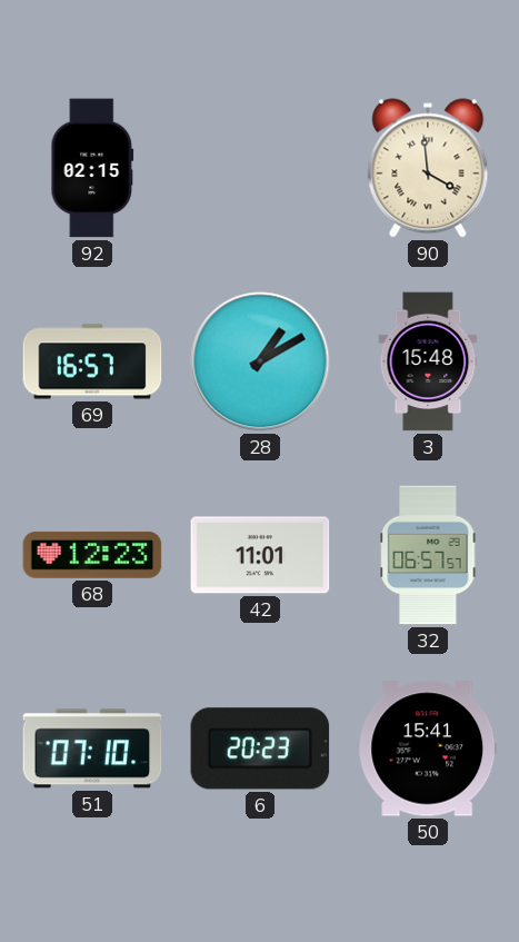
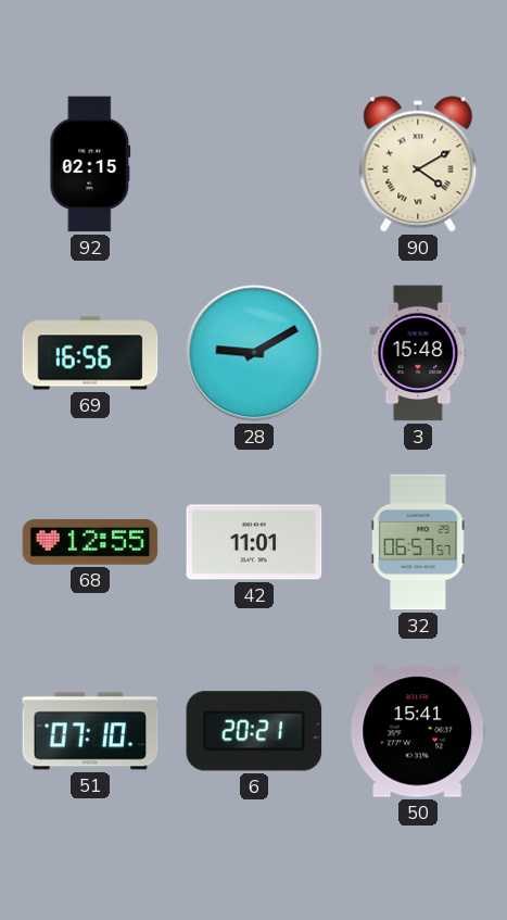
90: 3:59 -> 4:10 (418, 164)
69: 16:57 -> 16:56 (90, 353)
28: 1:10 -> 9:10 (254, 353)
68: 12:23 -> 12:55 (90, 542)
6: 20:23 -> 20:21 (254, 731)
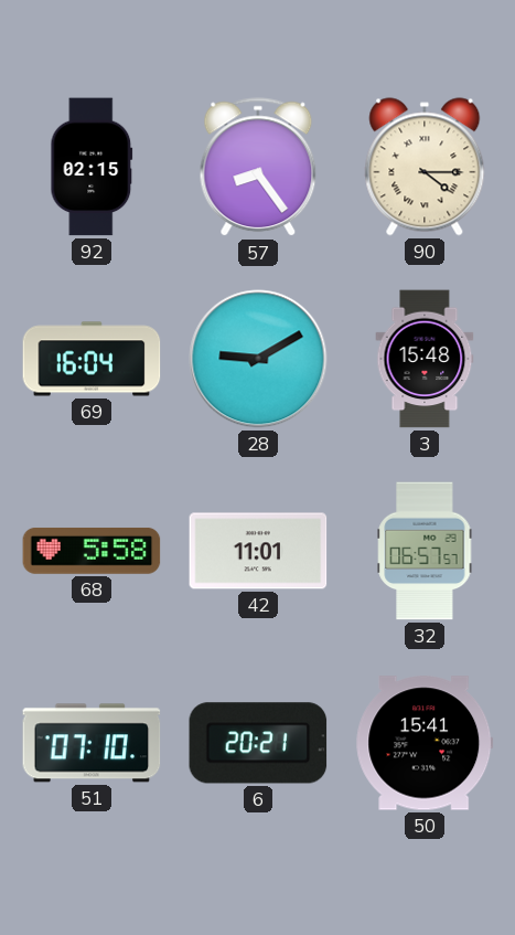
57: none -> 8:24 (258, 168)
90: 4:10 -> 4:15 (425, 167)
69: 16:56 -> 16:04 (92, 359)
68: 12:55 -> 5:58 (92, 551)
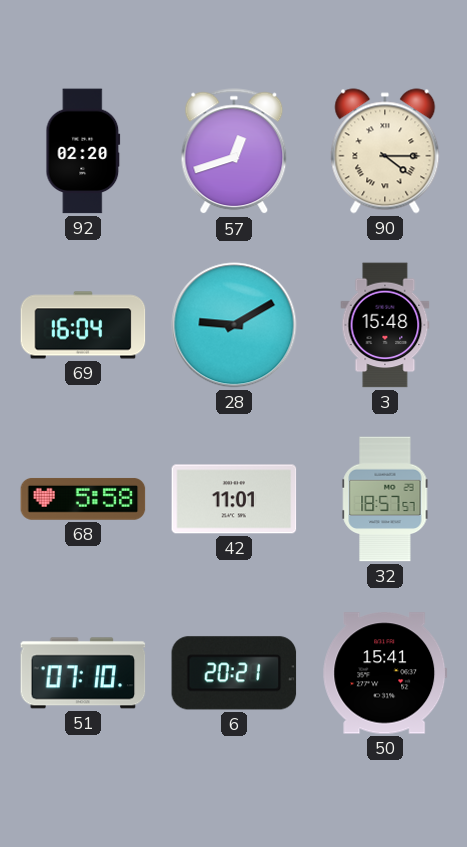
92: 02:15 -> 02:20 (83, 151)
57: 8:24 -> 12:42 (234, 152)
32: 06:57 -> 18:57 (385, 499)
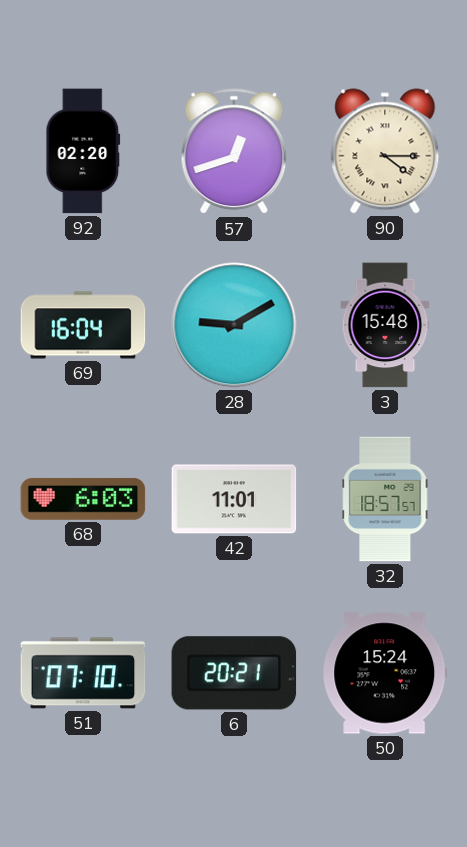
68: 5:58 -> 6:03 (83, 499)
50: 15:41 -> 15:24 (385, 673)
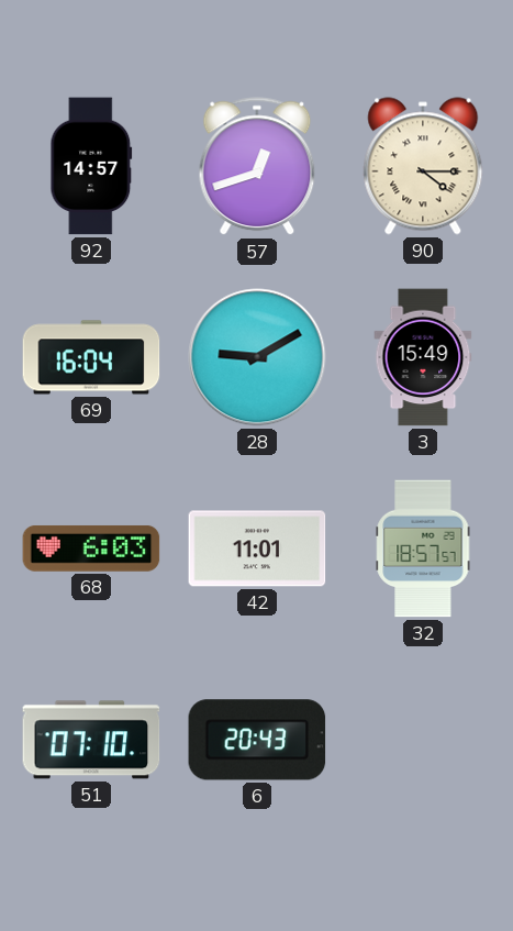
92: 02:20 -> 14:57 (91, 166)
3: 15:48 -> 15:49 (423, 357)
6: 20:21 -> 20:43 (257, 740)
50: 15:24 -> none (385, 673)
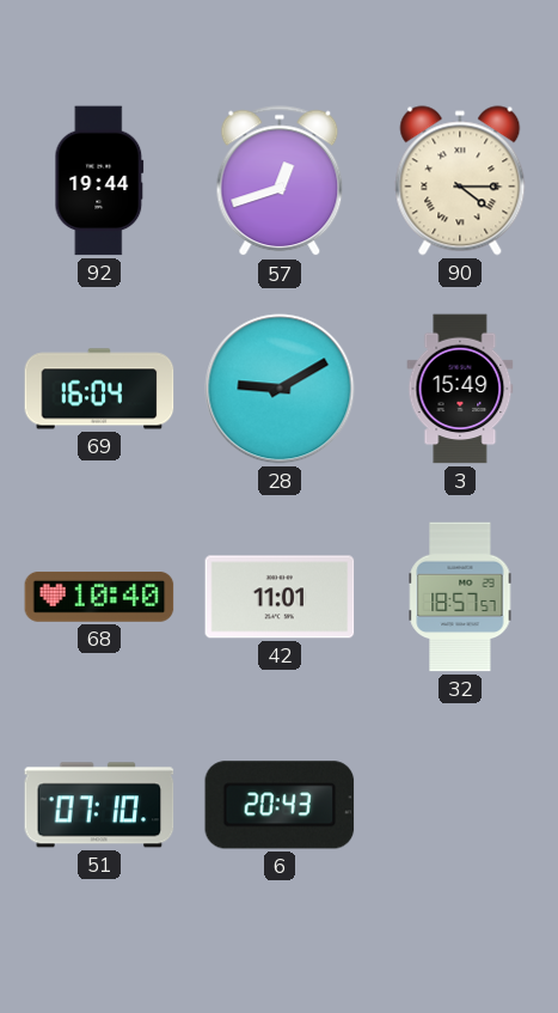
92: 14:57 -> 19:44 (99, 181)
68: 6:03 -> 10:40 (99, 597)
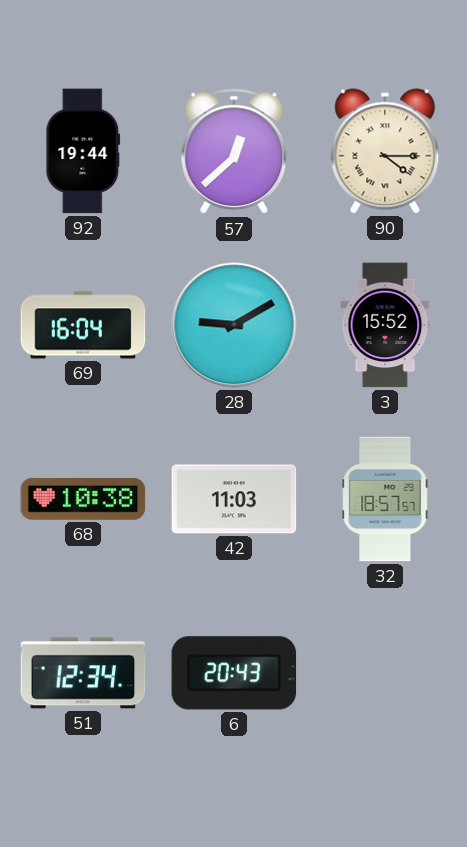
57: 12:42 -> 12:38 (234, 152)
3: 15:49 -> 15:52 (385, 325)
68: 10:40 -> 10:38 (83, 499)
42: 11:01 -> 11:03 (234, 499)
51: 07:10 -> 12:34 (83, 673)
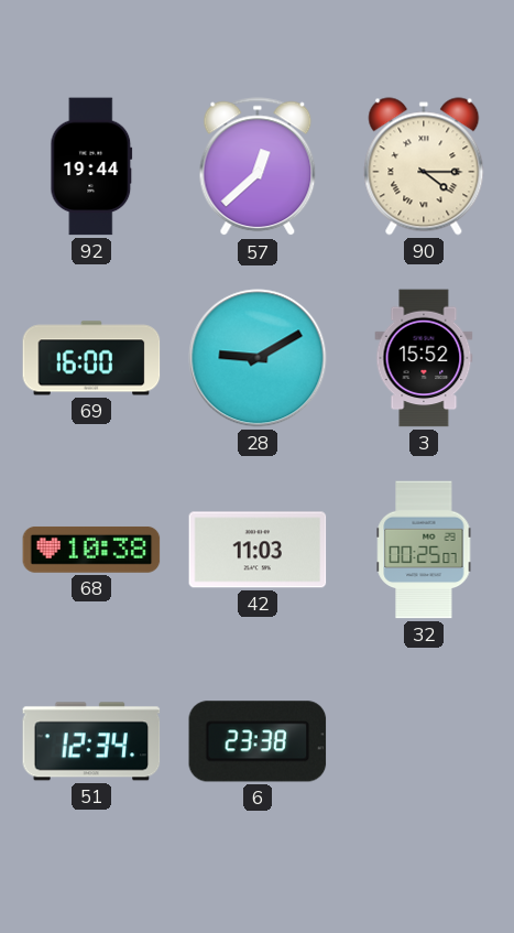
69: 16:04 -> 16:00 (91, 358)
32: 18:57 -> 00:25 (424, 550)
6: 20:43 -> 23:38 (258, 741)
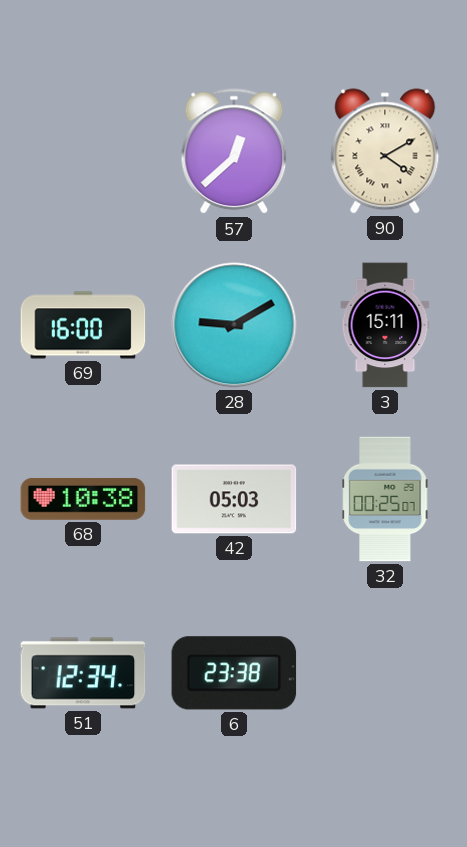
92: 19:44 -> none (91, 166)
90: 4:15 -> 4:10 (385, 151)
3: 15:52 -> 15:11 (385, 325)
42: 11:03 -> 05:03 (234, 499)
